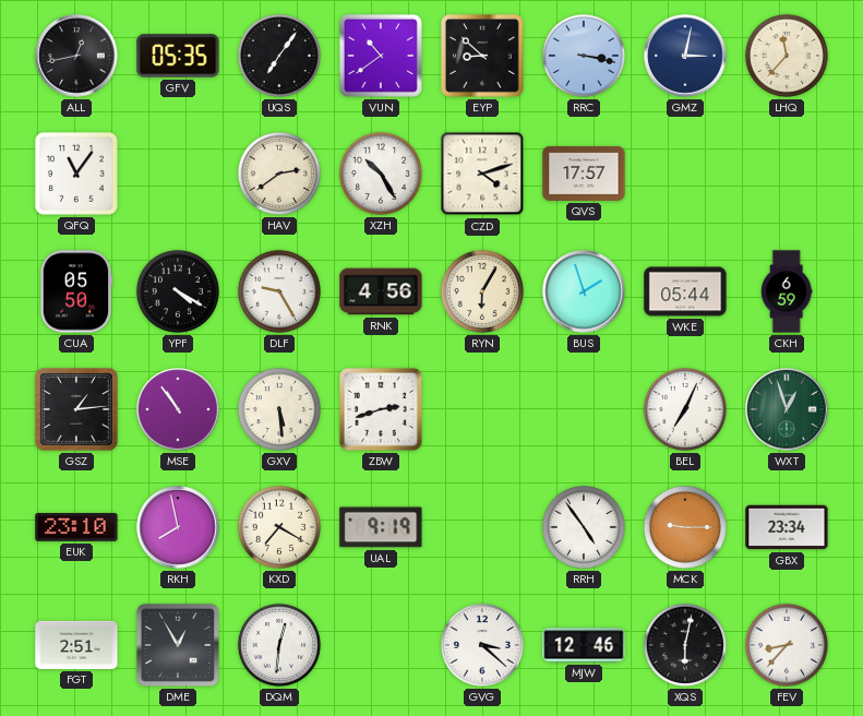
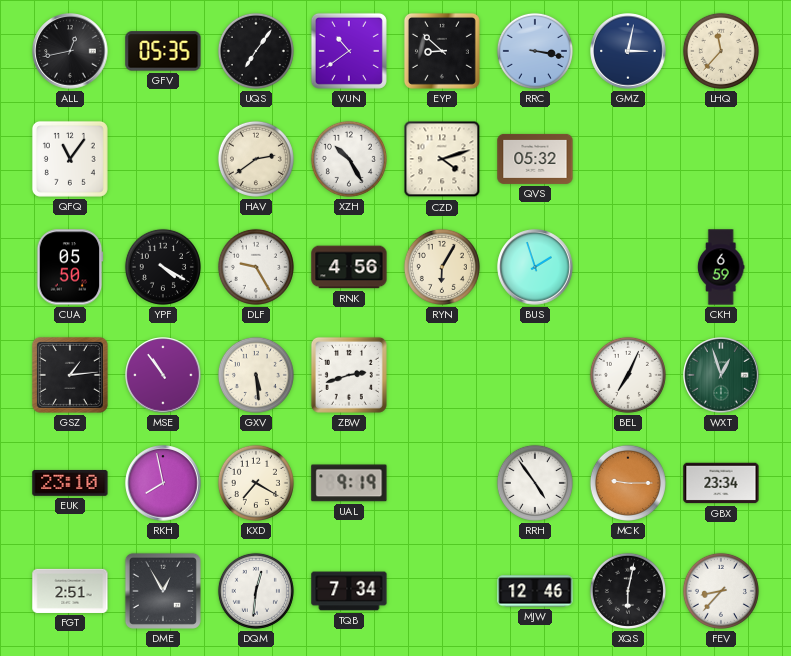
QVS: 17:57 -> 05:32 (535, 159)
WKE: 05:44 -> none (685, 291)
TQB: none -> 7:34 (349, 591)
GVG: 3:22 -> none (482, 645)
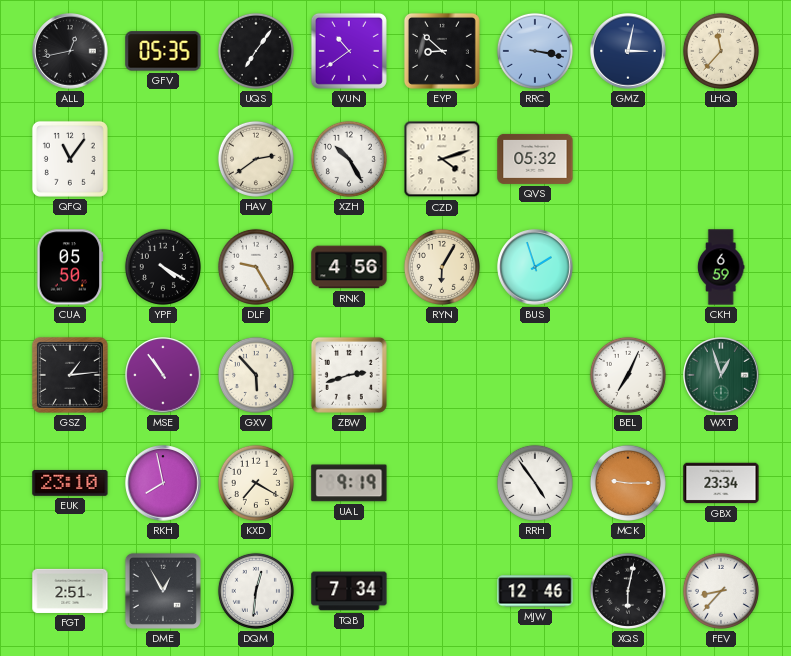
GXV: 5:29 -> 5:53 (256, 375)
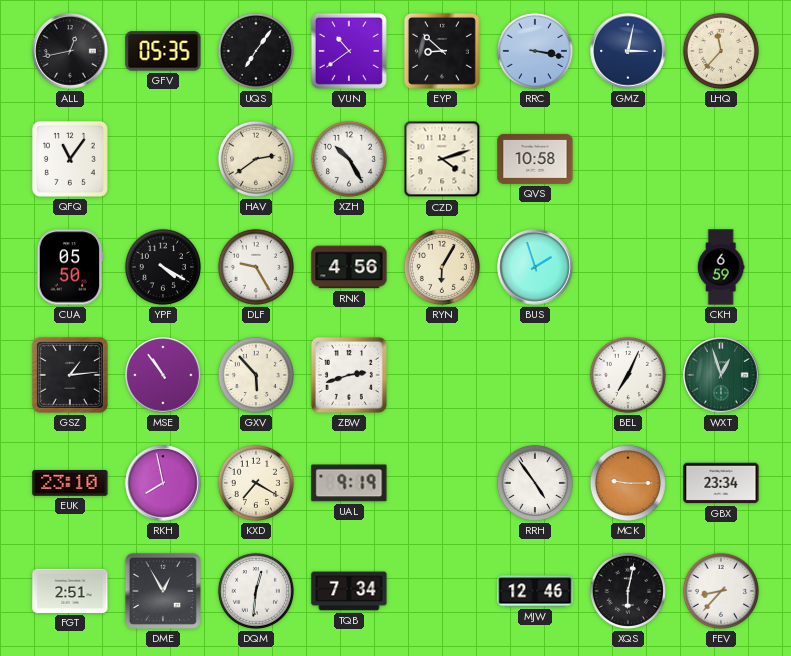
QVS: 05:32 -> 10:58 (535, 159)
